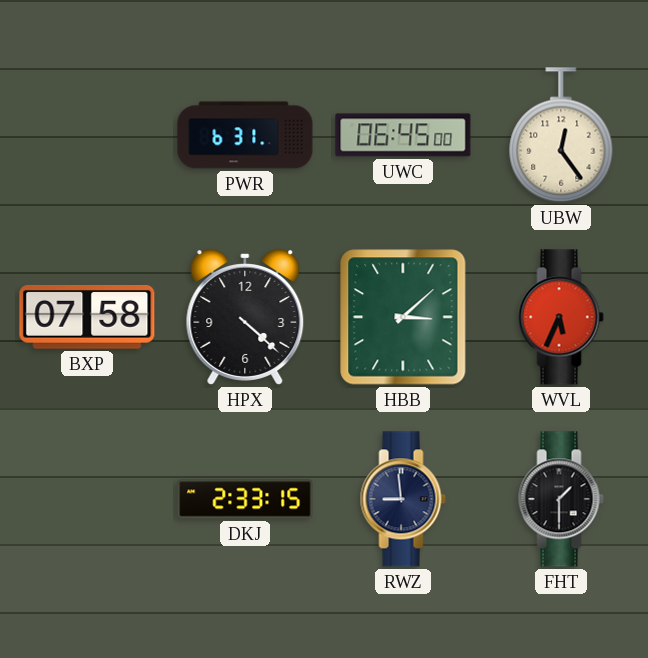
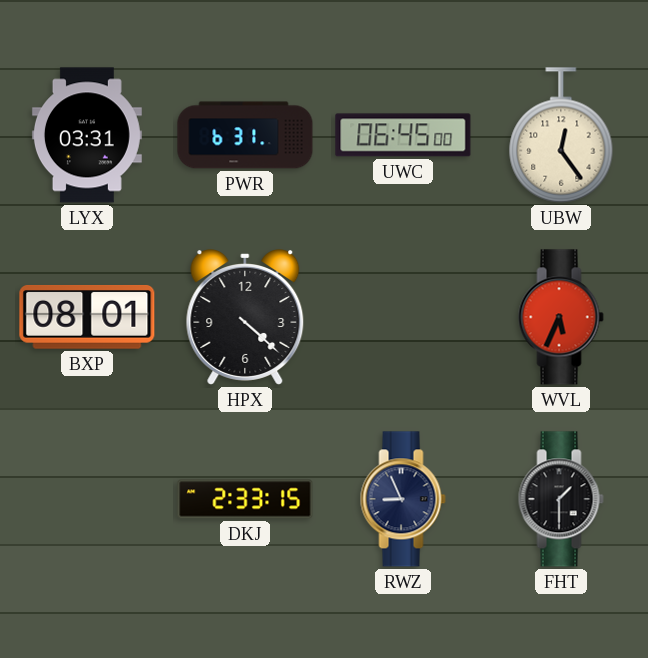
LYX: none -> 03:31 (87, 135)
BXP: 07:58 -> 08:01 (87, 317)
HBB: 3:08 -> none (403, 317)
RWZ: 8:59 -> 8:56 (403, 499)
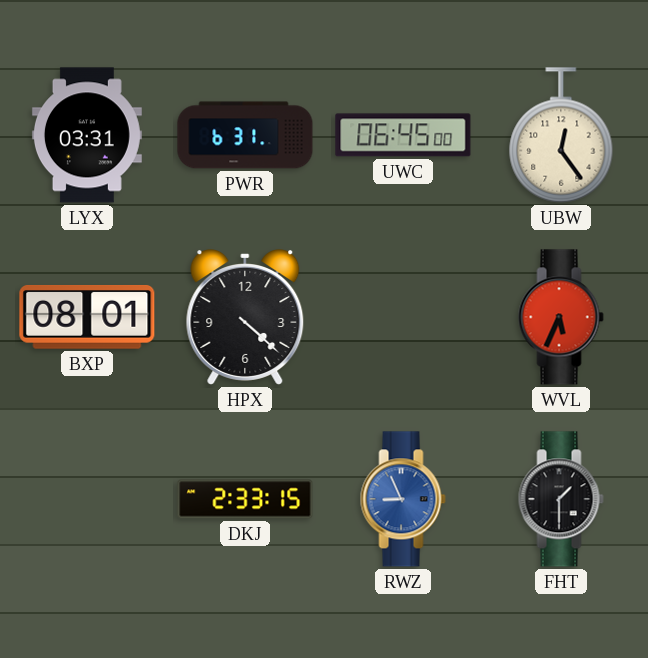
RWZ dial: navy -> blue (403, 499)
